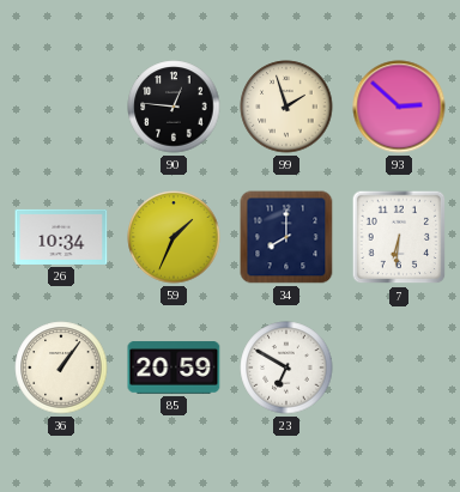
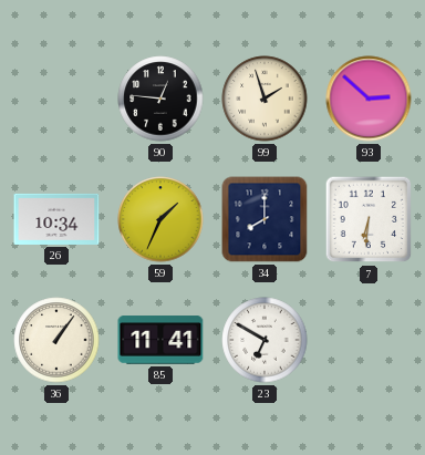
85: 20:59 -> 11:41 (160, 340)
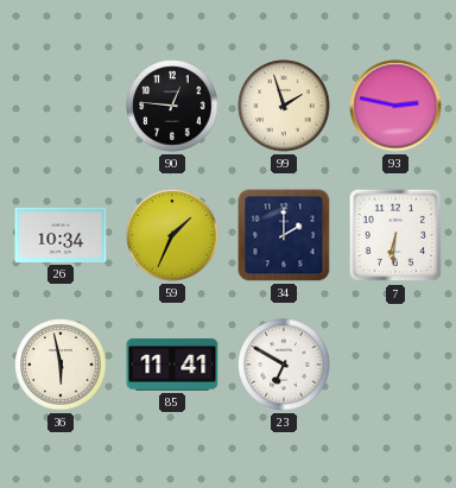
93: 2:52 -> 2:47 (395, 106)
34: 8:00 -> 2:00 (284, 235)
36: 1:06 -> 5:58 (61, 365)
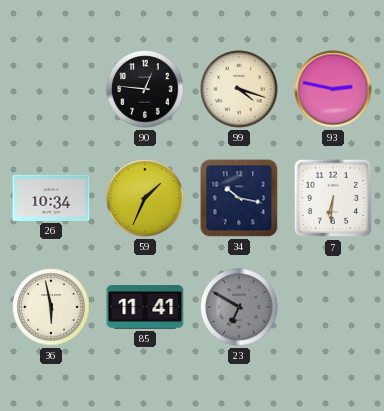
99: 1:57 -> 4:18 (239, 89)
34: 2:00 -> 10:17 (239, 198)
23 dial: white -> grey (239, 307)
